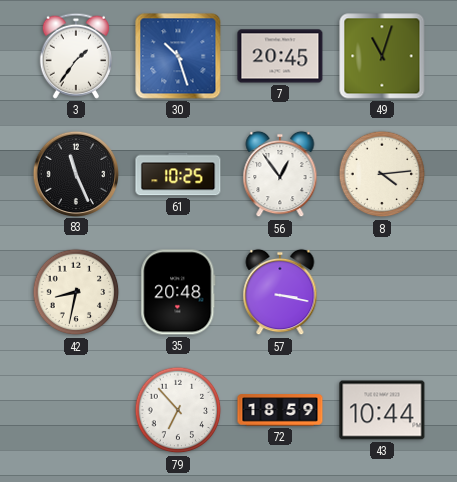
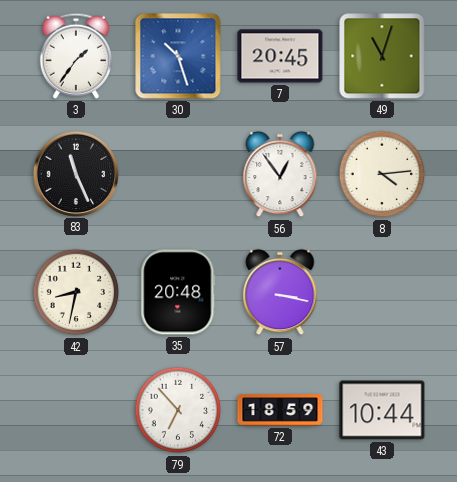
61: 10:25 -> none (178, 174)
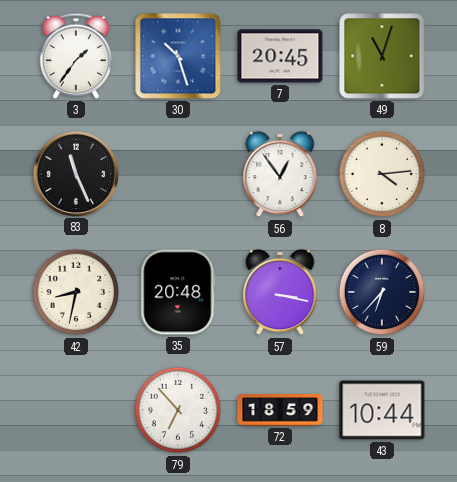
59: none -> 6:37 (382, 292)
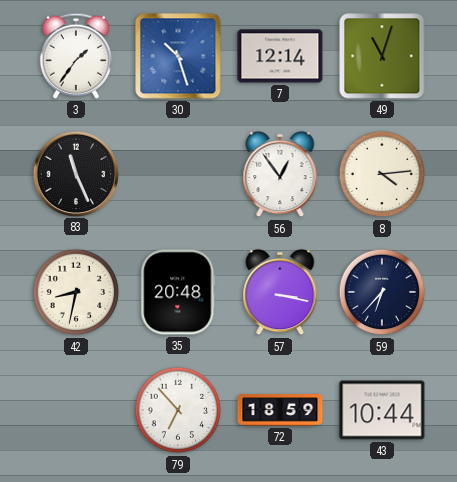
7: 20:45 -> 12:14 (280, 56)
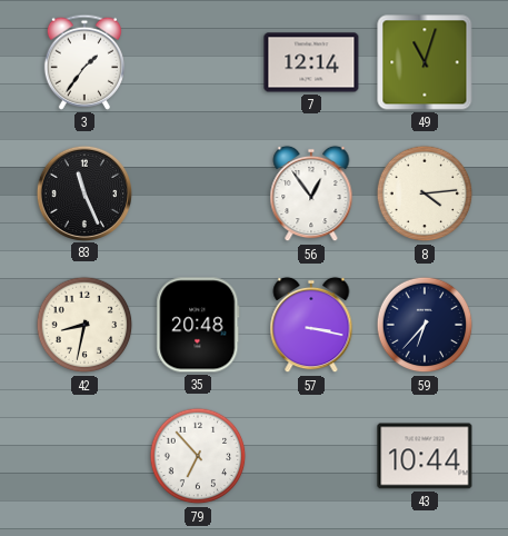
30: 10:27 -> none (178, 56)
72: 18:59 -> none (280, 410)
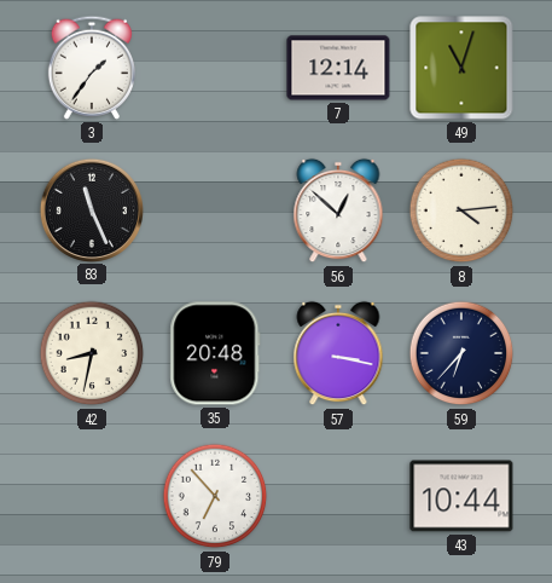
56: 12:54 -> 12:52 (338, 210)
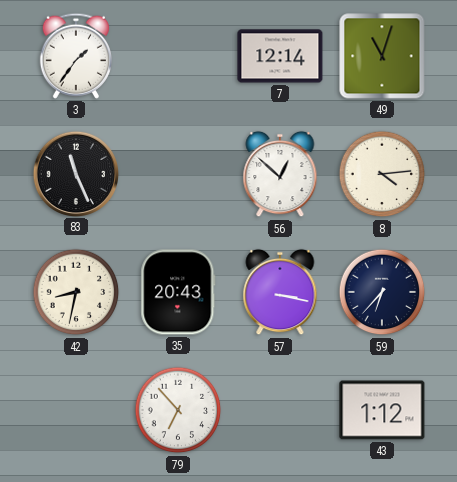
35: 20:48 -> 20:43 (178, 292)
43: 10:44 -> 1:12 (382, 410)
